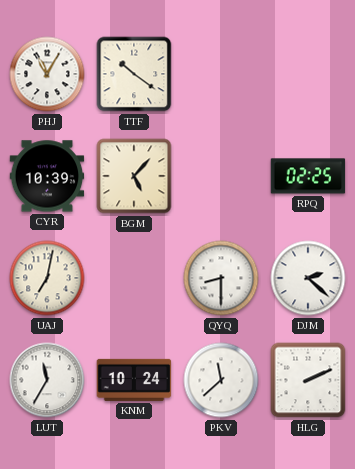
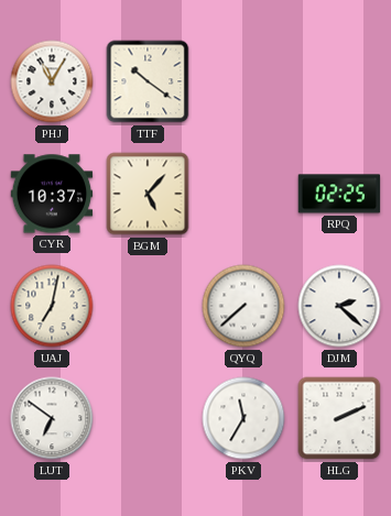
CYR: 10:39 -> 10:37 (52, 194)
QYQ: 8:30 -> 7:38 (243, 306)
LUT: 11:35 -> 6:51 (52, 418)
KNM: 10:24 -> none (134, 380)
PKV: 11:38 -> 11:35 (243, 418)
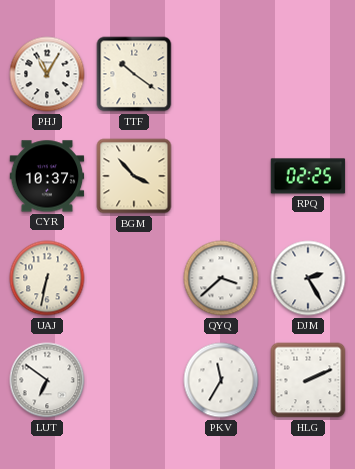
BGM: 5:07 -> 3:53 (134, 176)
UAJ: 7:02 -> 6:32 (47, 278)
QYQ: 7:38 -> 3:38 (221, 278)
DJM: 2:22 -> 2:25 (308, 278)
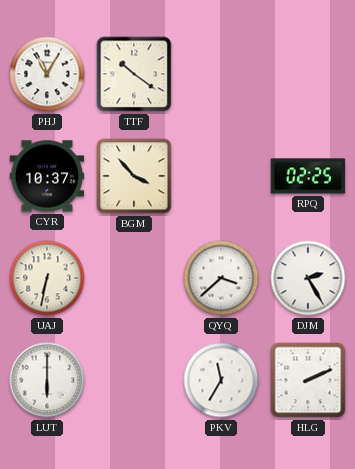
LUT: 6:51 -> 6:00 (47, 380)
